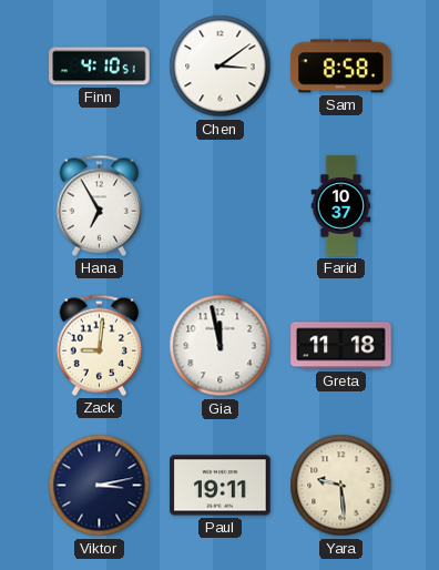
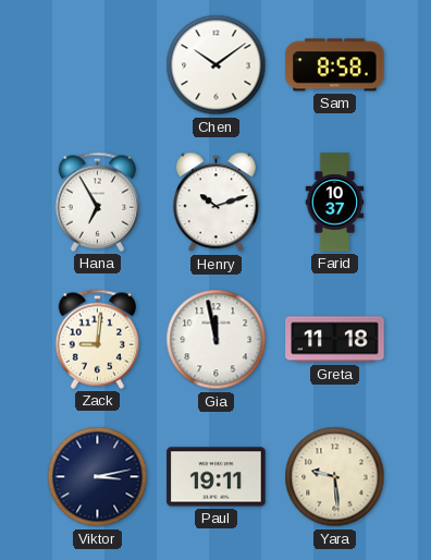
Finn: 4:10 -> none (100, 67)
Chen: 3:09 -> 10:09 (217, 65)
Henry: none -> 10:12 (217, 203)
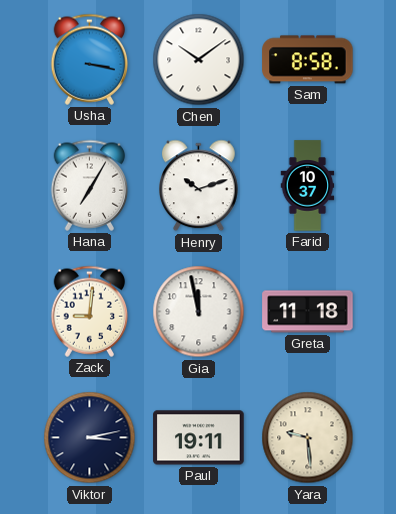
Usha: none -> 3:17 (90, 59)
Hana: 6:55 -> 7:05 (90, 185)
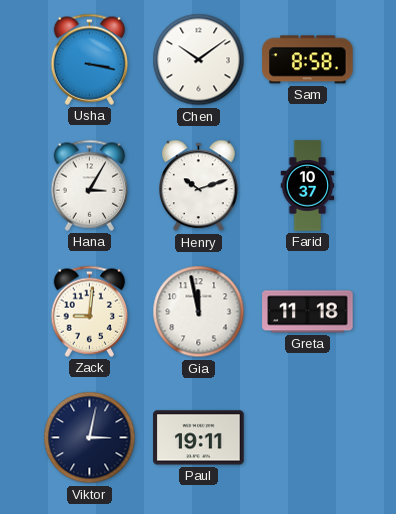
Hana: 7:05 -> 3:05 (90, 185)
Viktor: 3:13 -> 3:02 (90, 438)
Yara: 9:29 -> none (308, 438)
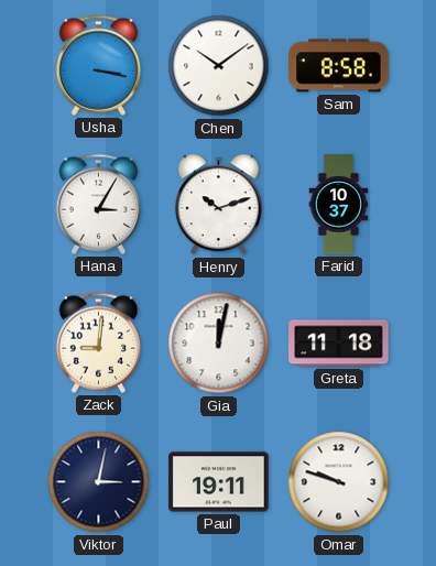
Gia: 11:58 -> 12:02 (219, 344)
Omar: none -> 9:48 (339, 482)
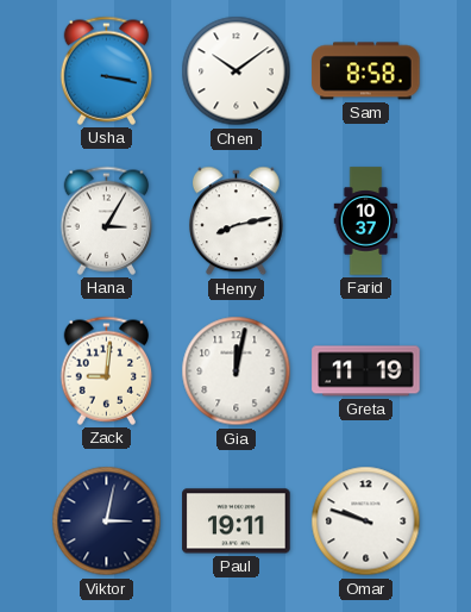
Henry: 10:12 -> 8:13 (237, 221)
Greta: 11:18 -> 11:19 (366, 371)
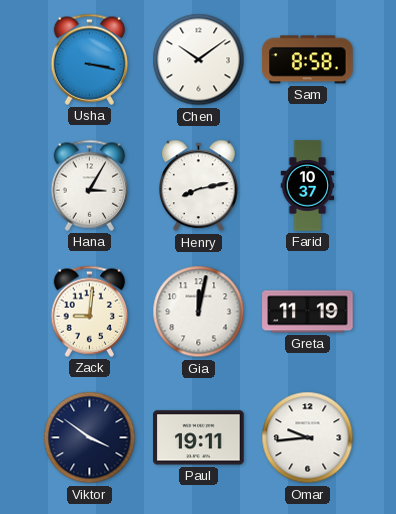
Viktor: 3:02 -> 3:51 (90, 438)
Omar: 9:48 -> 9:44 (308, 438)
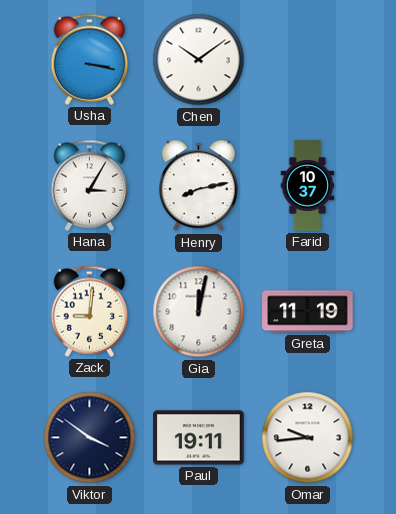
Sam: 8:58 -> none (308, 60)
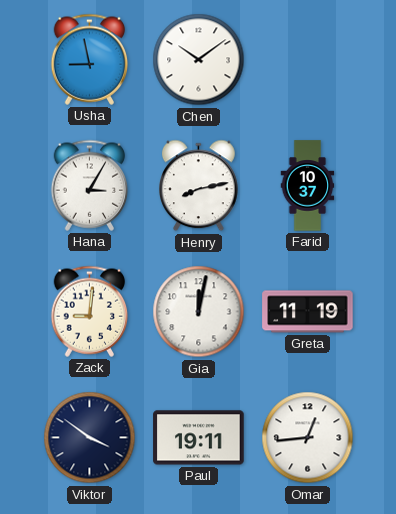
Usha: 3:17 -> 8:58 (90, 59)
Omar: 9:44 -> 12:44 (308, 438)
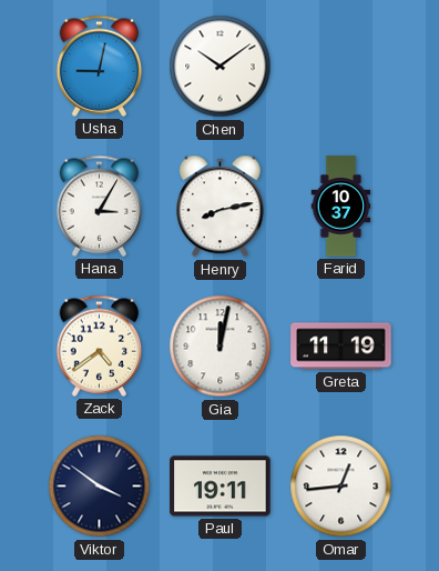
Usha: 8:58 -> 9:02 (100, 66)
Zack: 9:01 -> 4:39 (100, 345)
